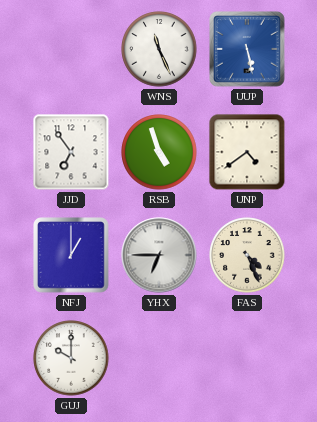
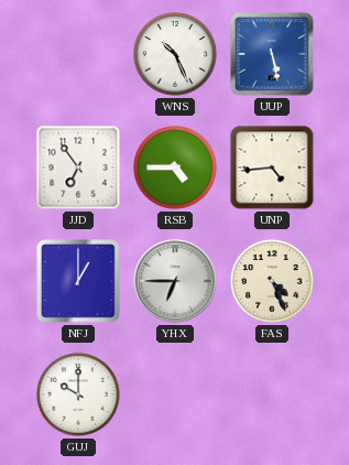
WNS: 11:26 -> 10:26 (175, 54)
RSB: 4:57 -> 4:45 (175, 167)
UNP: 4:39 -> 4:44 (272, 167)
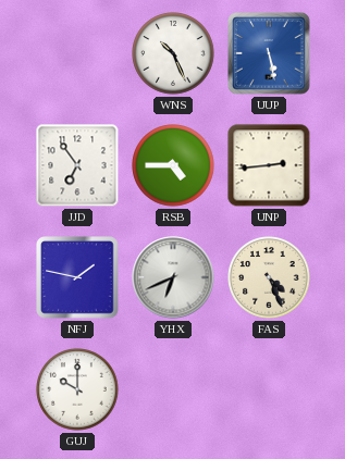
UNP: 4:44 -> 2:44 (269, 165)
NFJ: 1:00 -> 1:47 (77, 277)
YHX: 6:45 -> 6:41 (173, 277)
